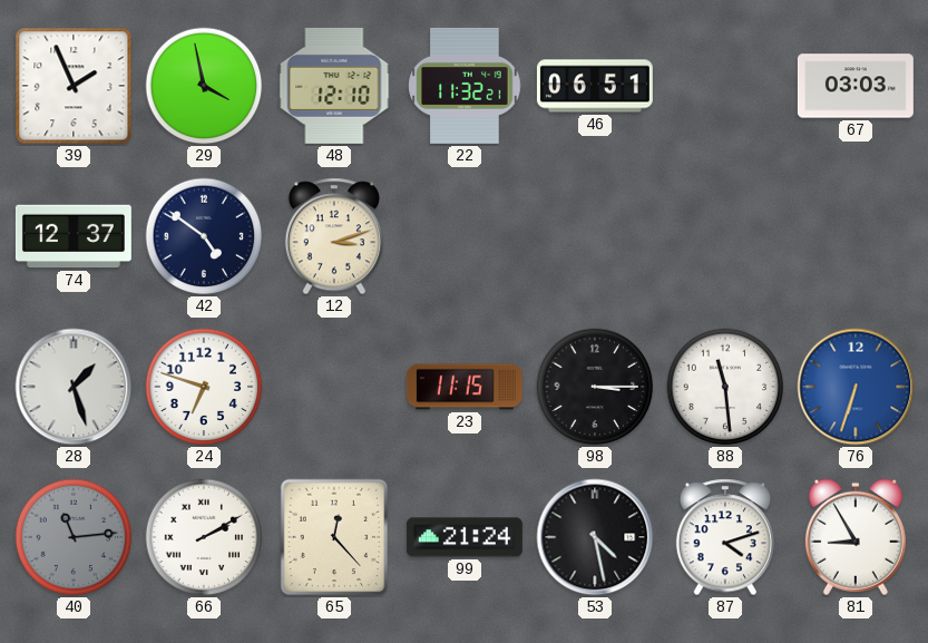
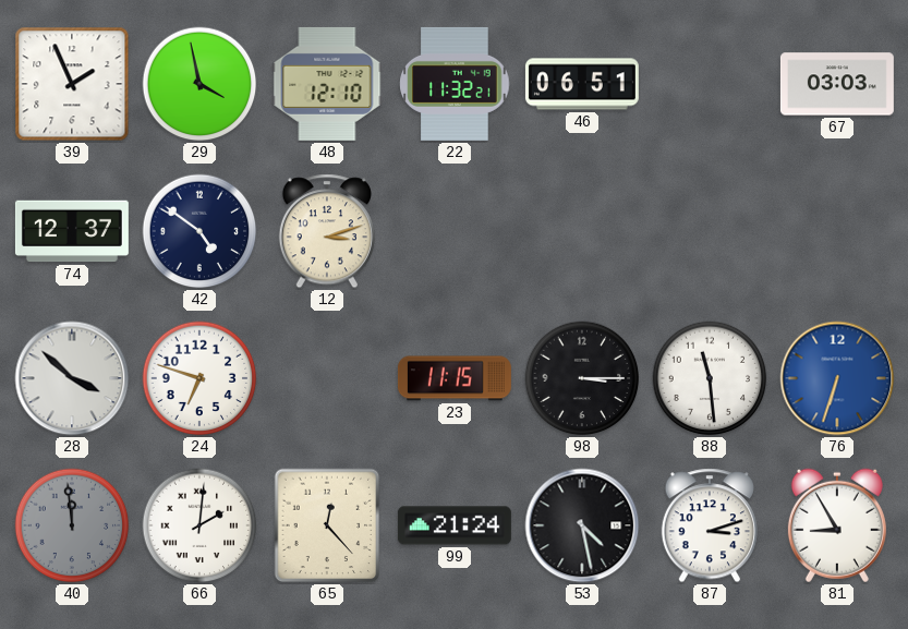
28: 1:27 -> 3:52 (72, 378)
40: 11:14 -> 11:59 (72, 525)
66: 2:10 -> 2:01 (199, 525)
87: 4:12 -> 3:12 (710, 525)
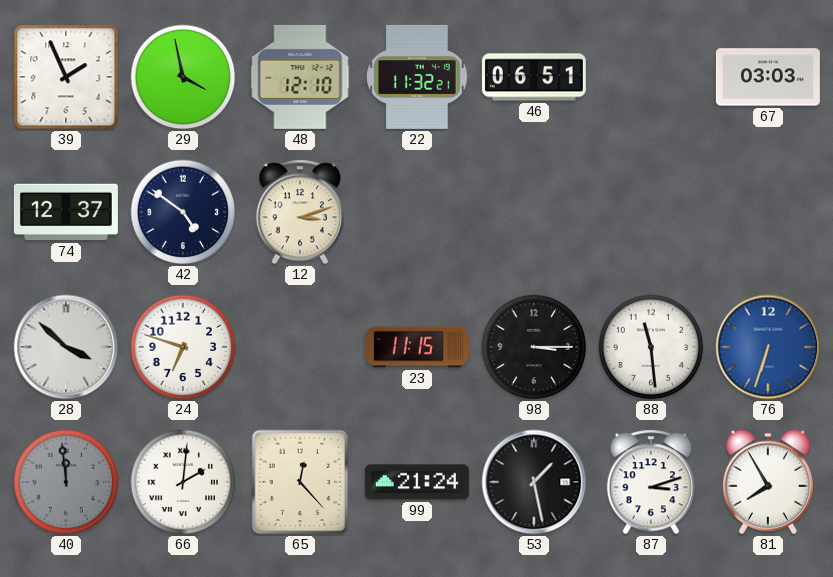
53: 4:28 -> 1:28 (534, 482)
81: 8:55 -> 7:55 (768, 482)
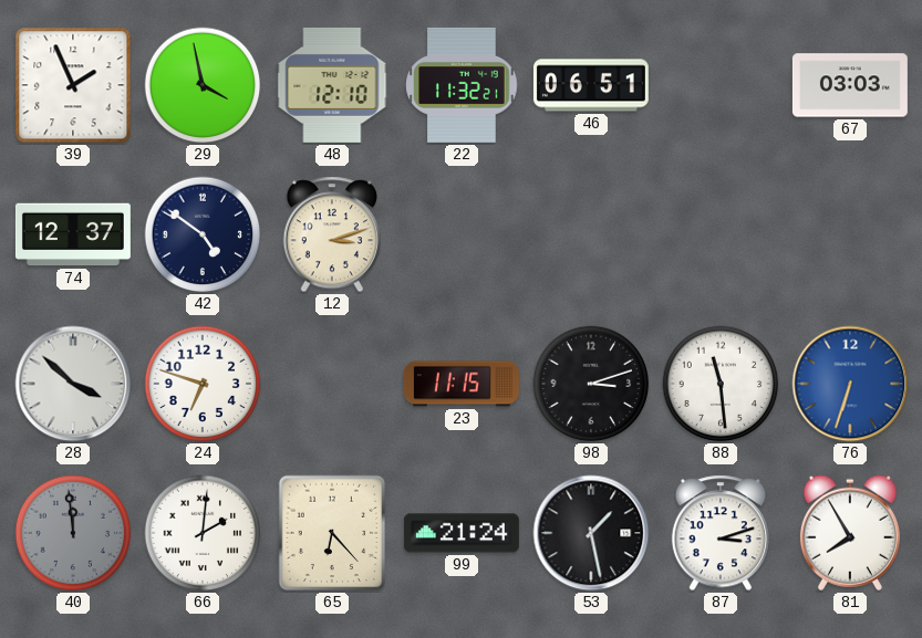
98: 3:15 -> 3:12 (591, 384)
65: 12:23 -> 6:23 (332, 533)
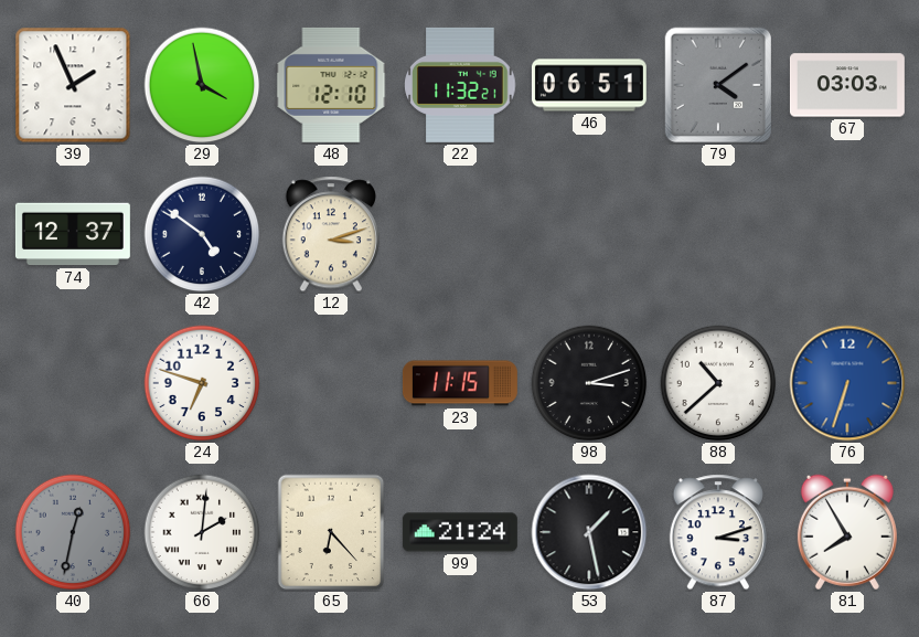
79: none -> 4:09 (718, 85)
28: 3:52 -> none (73, 384)
88: 11:29 -> 10:38 (718, 383)
40: 11:59 -> 12:32 (73, 532)
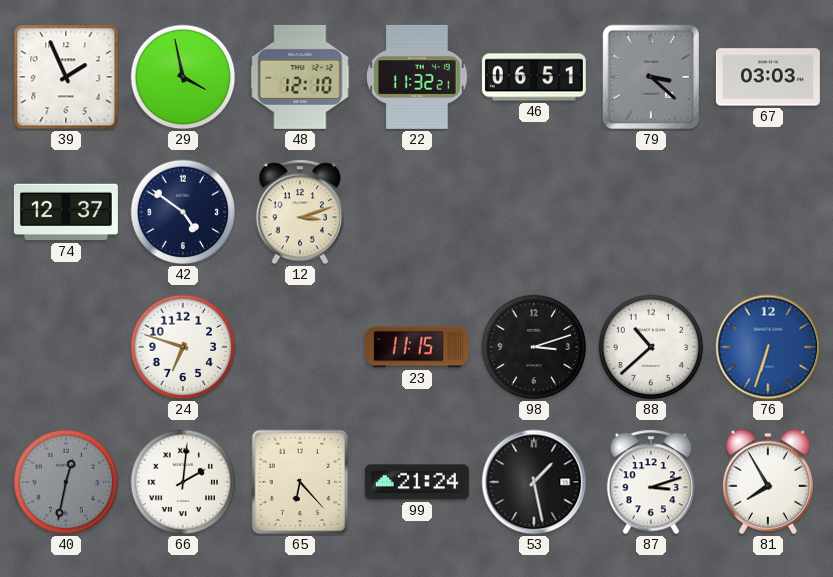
79: 4:09 -> 3:22 (651, 77)
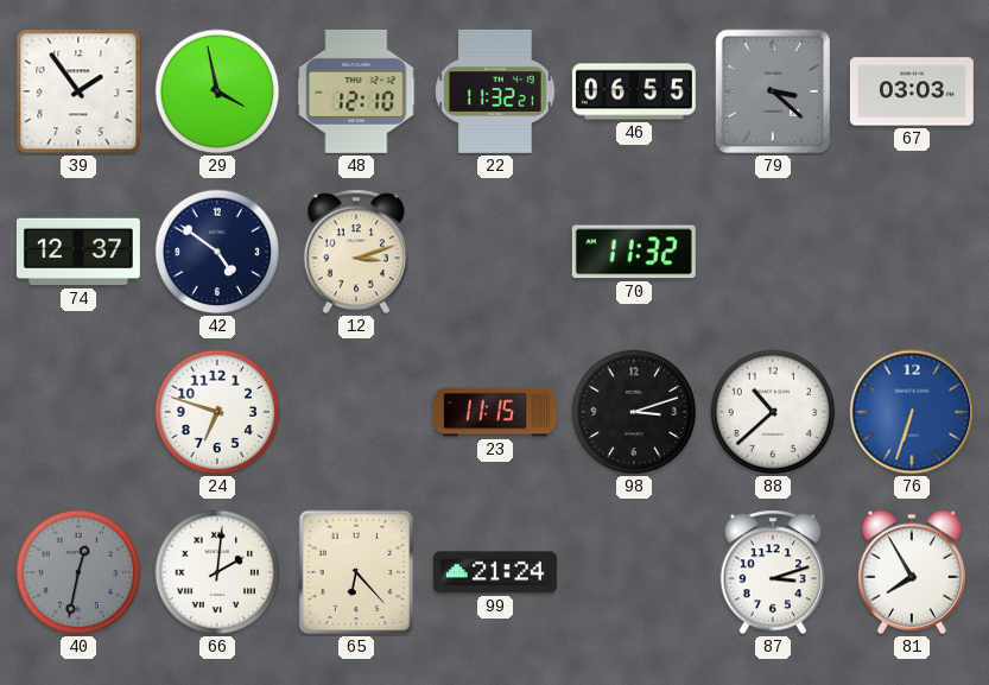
39: 1:56 -> 1:54 (78, 91)
46: 06:51 -> 06:55 (634, 91)
70: none -> 11:32 (634, 252)
53: 1:28 -> none (534, 482)
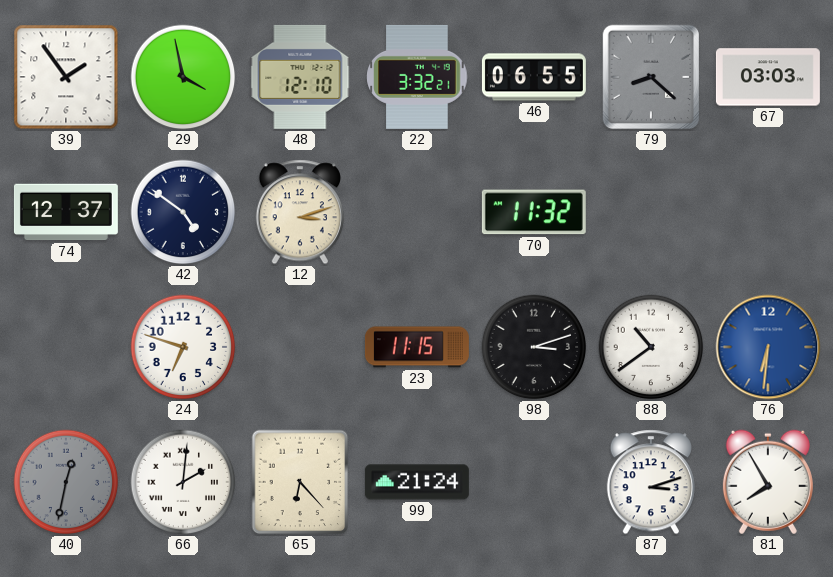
22: 11:32 -> 3:32 (417, 77)
79: 3:22 -> 8:22 (651, 77)
88: 10:38 -> 10:39 (651, 347)
76: 6:33 -> 6:31 (768, 347)
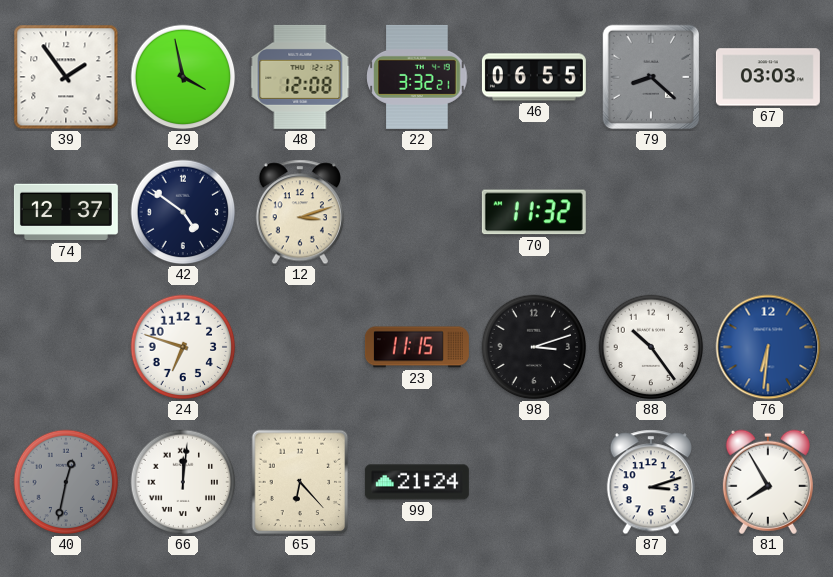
48: 12:10 -> 12:08 (300, 77)
88: 10:39 -> 10:24 (651, 347)
66: 2:01 -> 12:01 (183, 482)
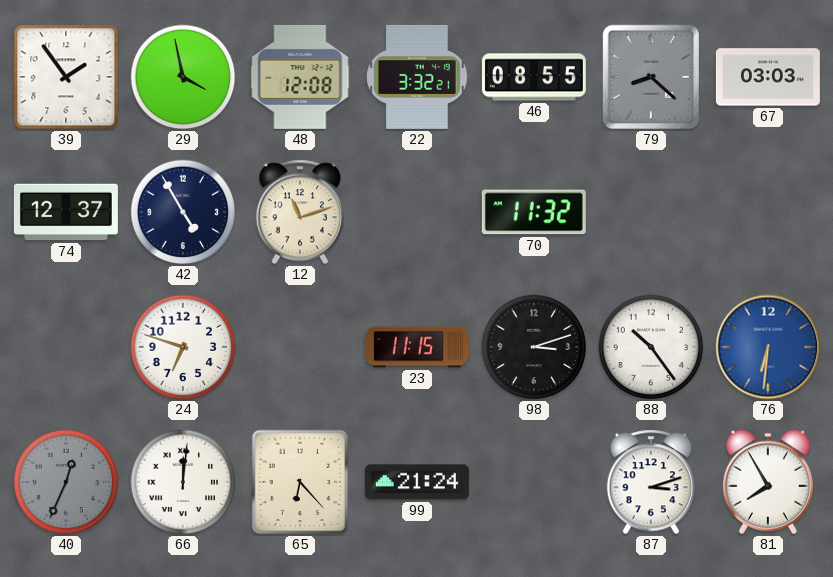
46: 06:55 -> 08:55 (534, 77)
42: 4:51 -> 4:55 (183, 212)
12: 3:12 -> 11:12 (300, 212)
40: 12:32 -> 12:34 (66, 482)
